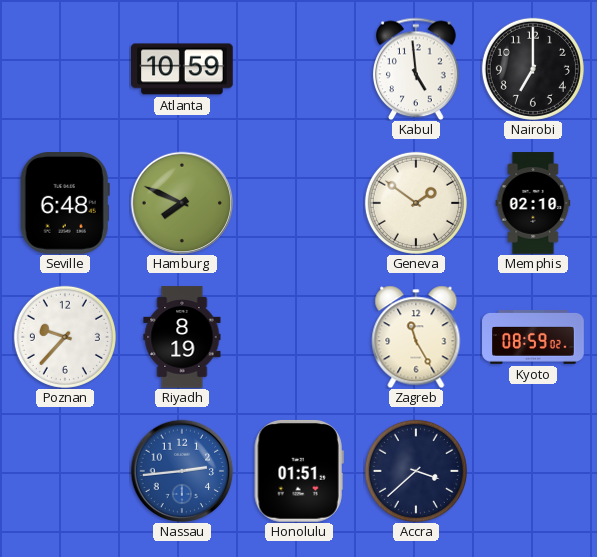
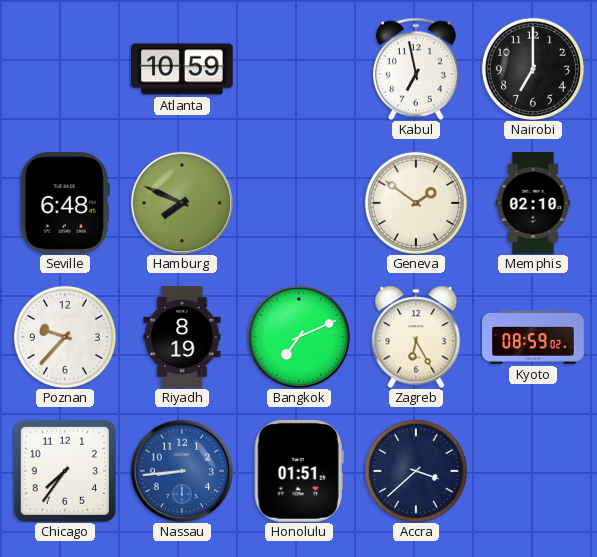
Kabul: 4:59 -> 6:58 (417, 69)
Bangkok: none -> 7:11 (299, 337)
Zagreb: 11:25 -> 6:25 (416, 337)
Chicago: none -> 7:36 (65, 471)
Nassau: 2:44 -> 8:44 (182, 471)
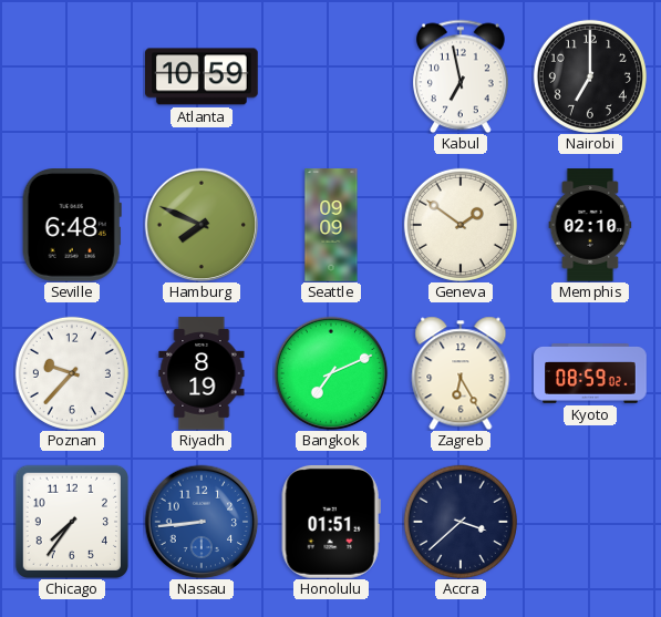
Seattle: none -> 09:09 (331, 225)
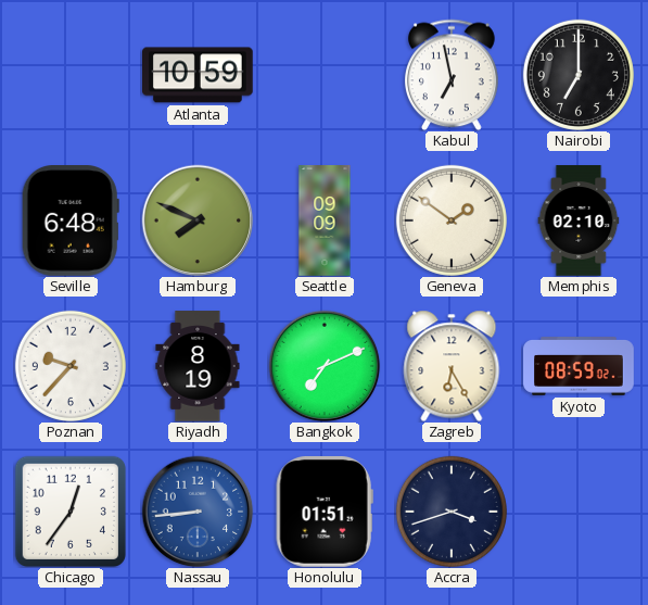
Chicago: 7:36 -> 12:36 (71, 512)
Accra: 3:38 -> 3:42 (452, 512)
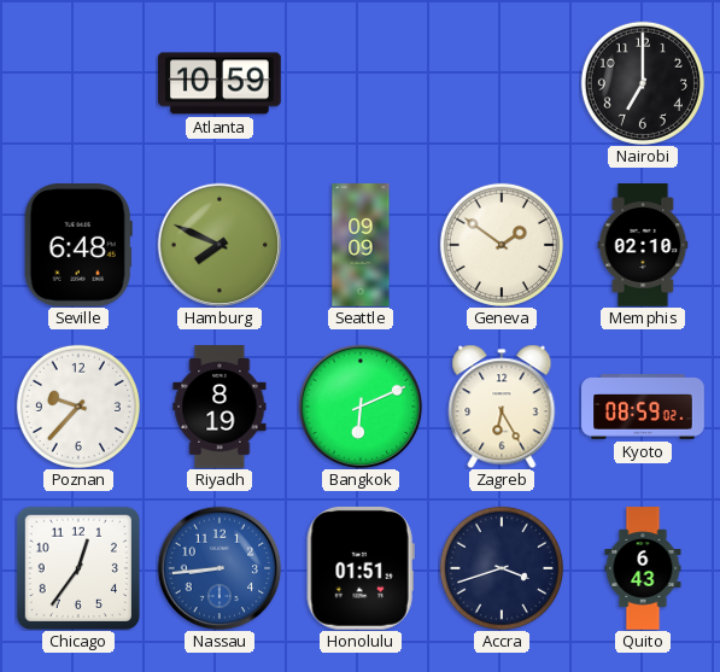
Kabul: 6:58 -> none (453, 75)
Bangkok: 7:11 -> 6:11 (361, 407)
Quito: none -> 6:43 (643, 568)
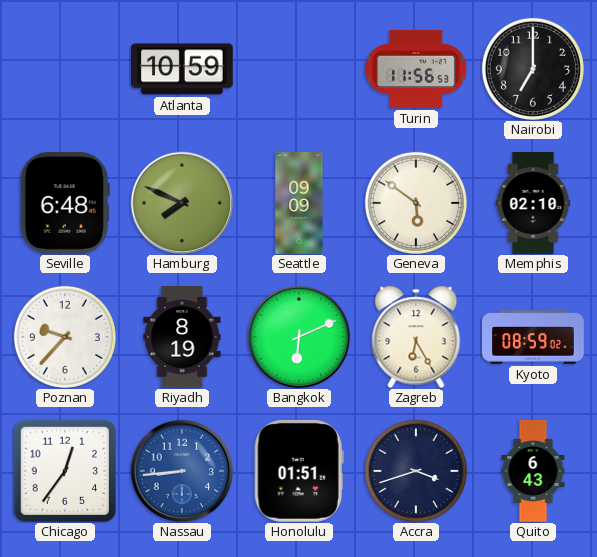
Turin: none -> 11:56 (417, 69)
Geneva: 1:51 -> 5:51 (416, 203)
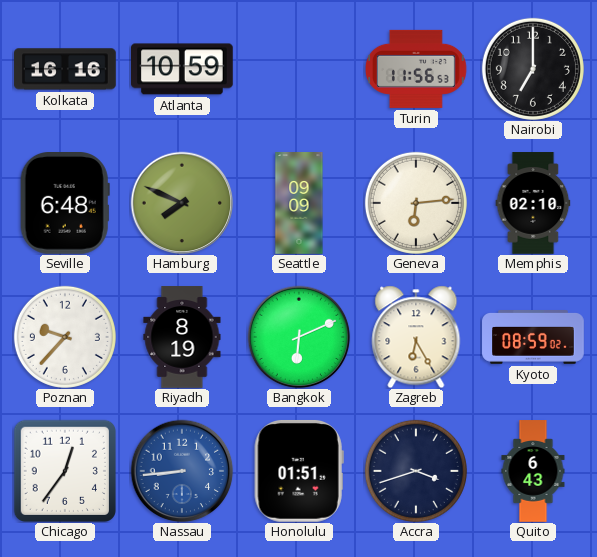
Kolkata: none -> 16:16 (65, 69)
Geneva: 5:51 -> 6:14 (416, 203)
